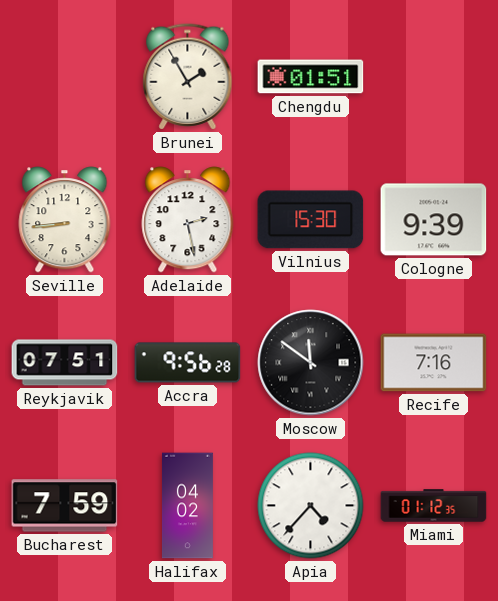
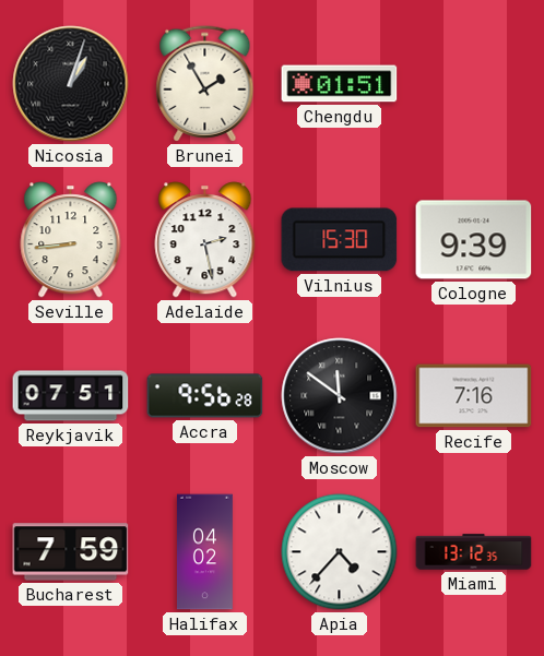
Nicosia: none -> 1:03 (71, 84)
Miami: 01:12 -> 13:12 (474, 552)
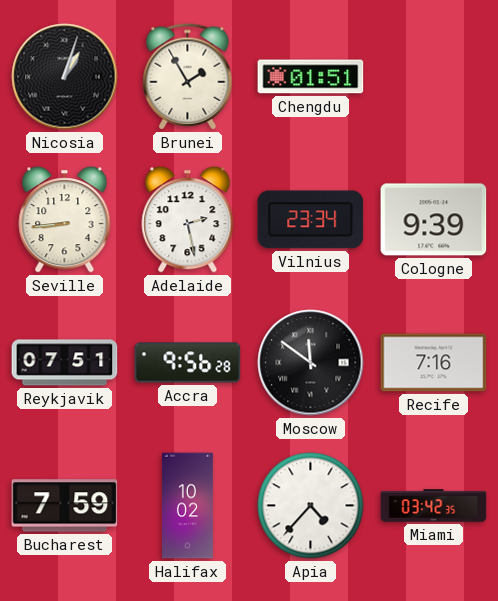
Vilnius: 15:30 -> 23:34 (311, 220)
Halifax: 04:02 -> 10:02 (187, 506)
Miami: 13:12 -> 03:42 (434, 506)
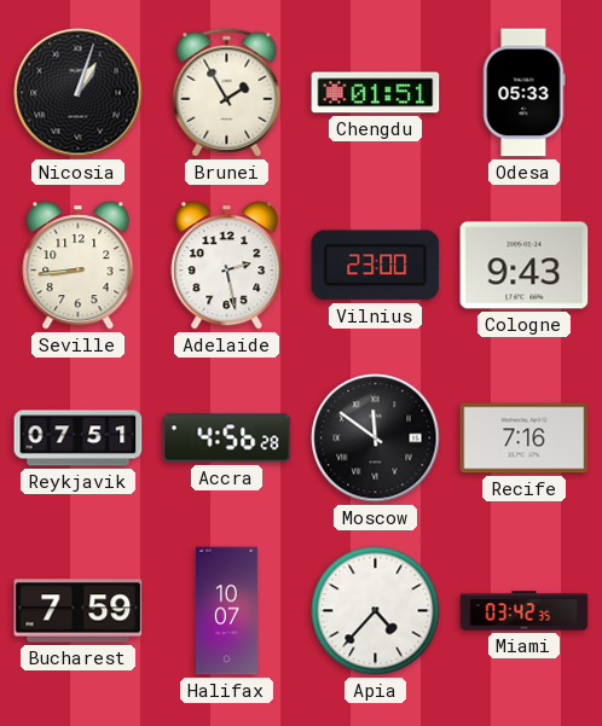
Odesa: none -> 05:33 (523, 93)
Vilnius: 23:34 -> 23:00 (376, 266)
Cologne: 9:39 -> 9:43 (525, 266)
Accra: 9:56 -> 4:56 (227, 438)
Halifax: 10:02 -> 10:07 (226, 611)
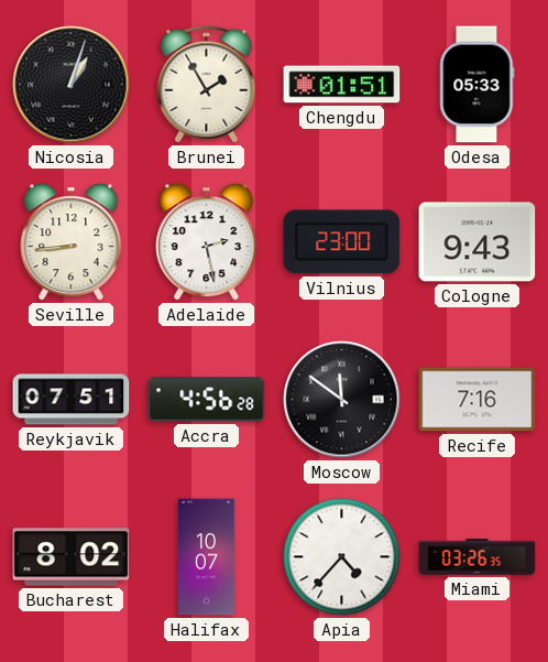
Bucharest: 7:59 -> 8:02 (72, 557)
Miami: 03:42 -> 03:26 (478, 557)
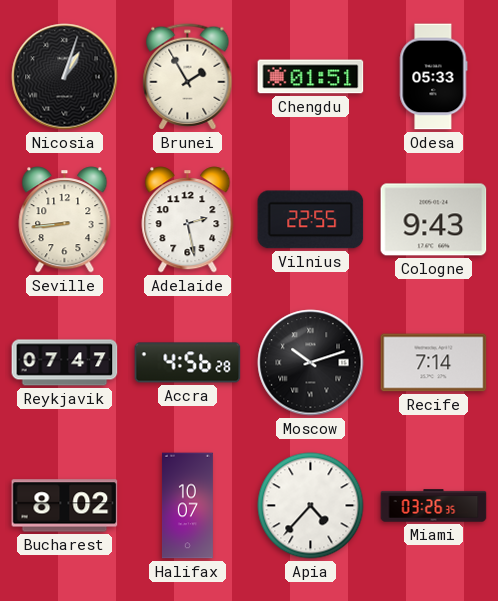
Vilnius: 23:00 -> 22:55 (311, 220)
Reykjavik: 07:51 -> 07:47 (65, 363)
Moscow: 11:51 -> 10:12 (311, 363)
Recife: 7:16 -> 7:14 (434, 363)
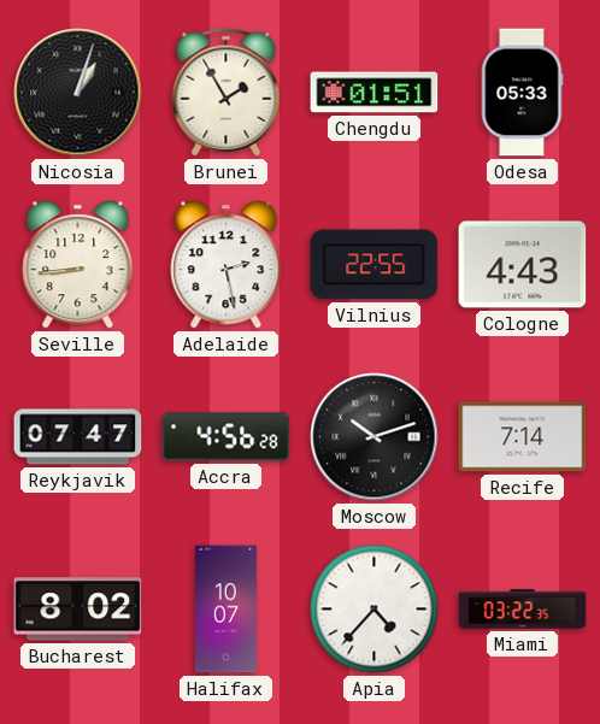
Cologne: 9:43 -> 4:43 (523, 265)
Miami: 03:26 -> 03:22 (523, 610)
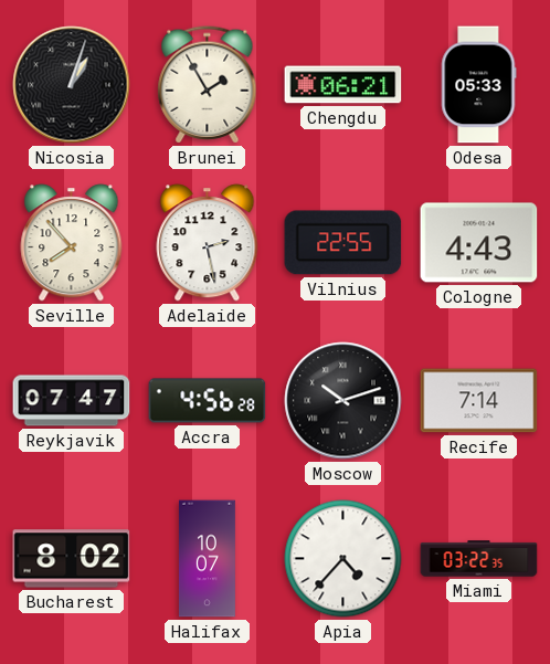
Chengdu: 01:51 -> 06:21 (343, 85)
Seville: 8:44 -> 7:53 (72, 243)
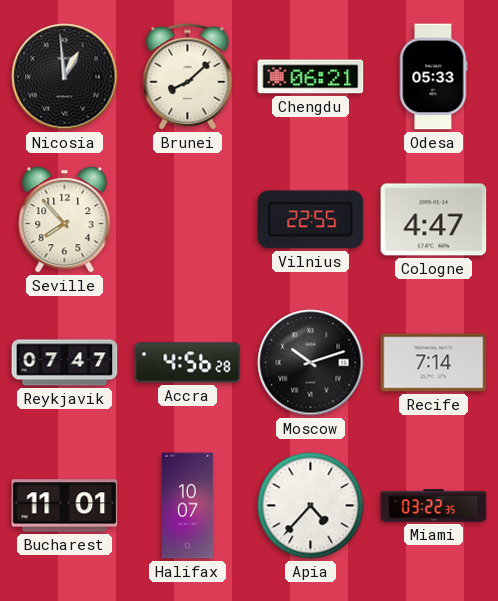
Nicosia: 1:03 -> 12:59 (65, 77)
Brunei: 1:55 -> 8:08 (188, 77)
Adelaide: 2:28 -> none (208, 243)
Cologne: 4:43 -> 4:47 (434, 220)
Bucharest: 8:02 -> 11:01 (65, 506)
